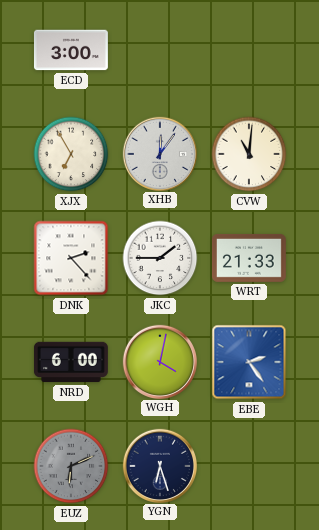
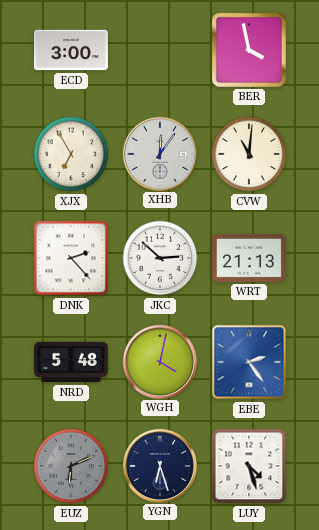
BER: none -> 3:58 (249, 50)
JKC: 1:45 -> 2:52 (160, 258)
WRT: 21:33 -> 21:13 (249, 258)
NRD: 6:00 -> 5:48 (71, 362)
LUY: none -> 4:27 (249, 466)
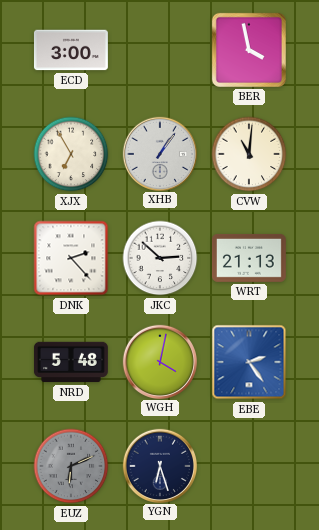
XHB: 12:06 -> 1:06 (159, 153)
LUY: 4:27 -> none (249, 466)
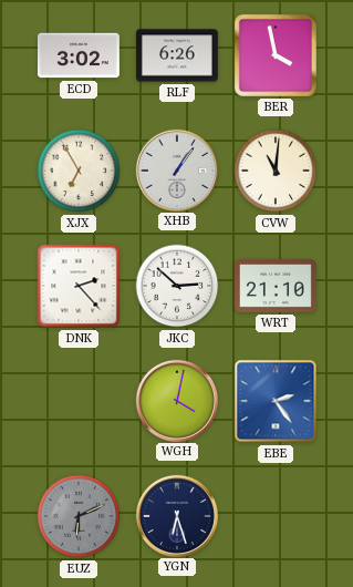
ECD: 3:00 -> 3:02 (79, 55)
RLF: none -> 6:26 (177, 55)
WRT: 21:13 -> 21:10 (276, 286)
NRD: 5:48 -> none (71, 362)
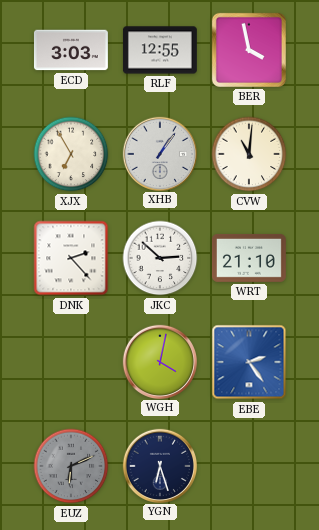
ECD: 3:02 -> 3:03 (71, 50)
RLF: 6:26 -> 12:55 (160, 50)
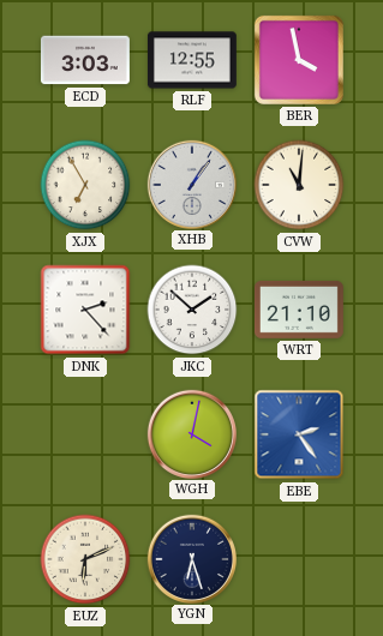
JKC: 2:52 -> 1:52 (192, 310)
EUZ dial: grey -> cream (85, 559)
